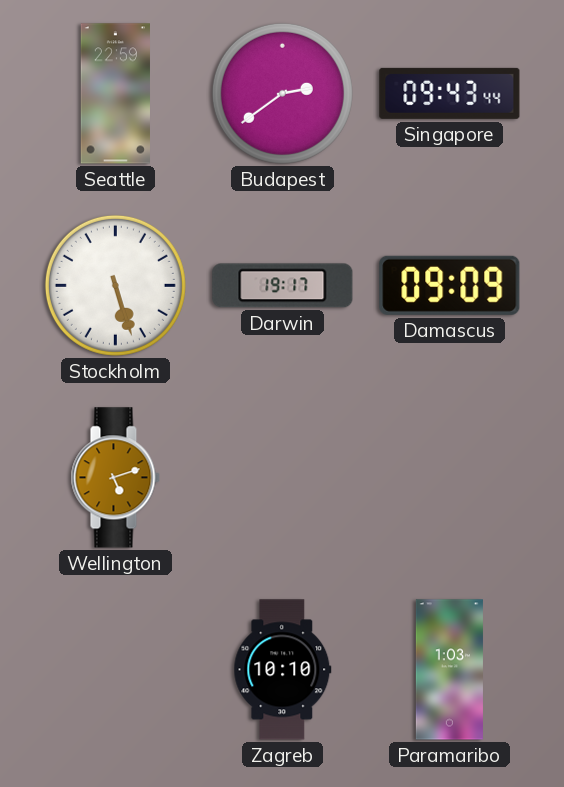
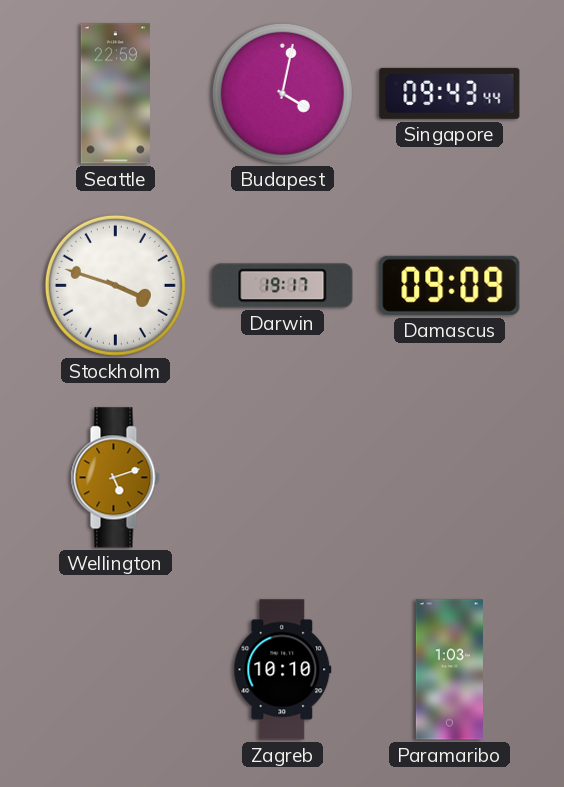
Budapest: 2:39 -> 4:02 (282, 93)
Stockholm: 5:27 -> 3:48 (115, 285)
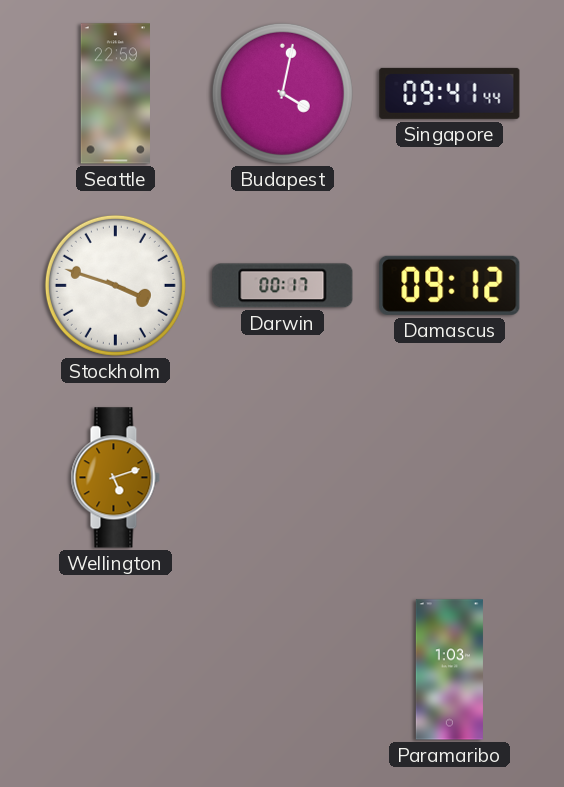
Singapore: 09:43 -> 09:41 (450, 93)
Darwin: 19:17 -> 00:17 (283, 286)
Damascus: 09:09 -> 09:12 (450, 285)
Zagreb: 10:10 -> none (283, 670)
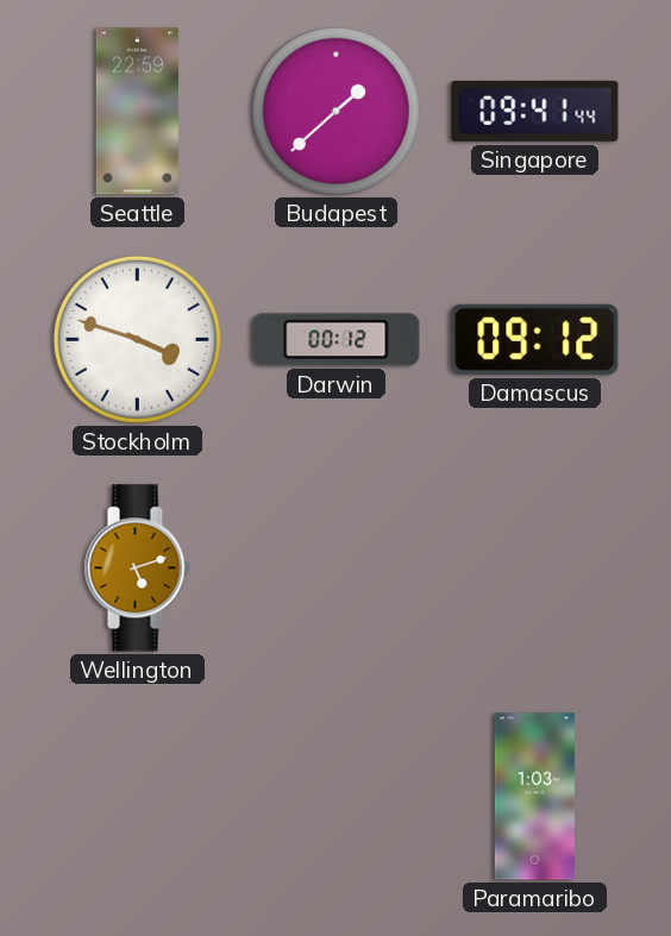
Budapest: 4:02 -> 1:38 (335, 111)
Darwin: 00:17 -> 00:12 (337, 340)
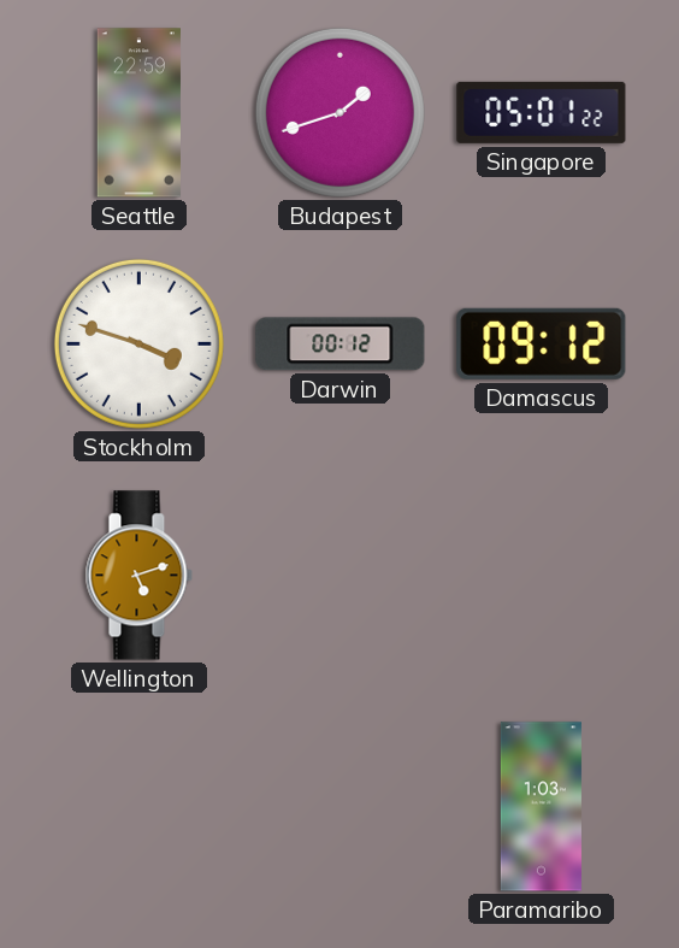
Budapest: 1:38 -> 1:42 (339, 112)
Singapore: 09:41 -> 05:01 (542, 112)
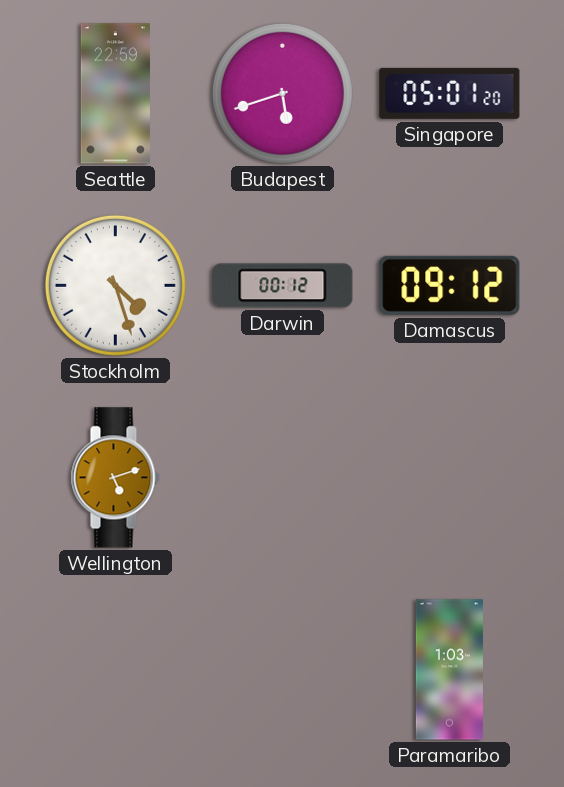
Budapest: 1:42 -> 5:42 (282, 93)
Singapore: 05:01:22 -> 05:01:20 (450, 93)
Stockholm: 3:48 -> 4:27 (115, 285)
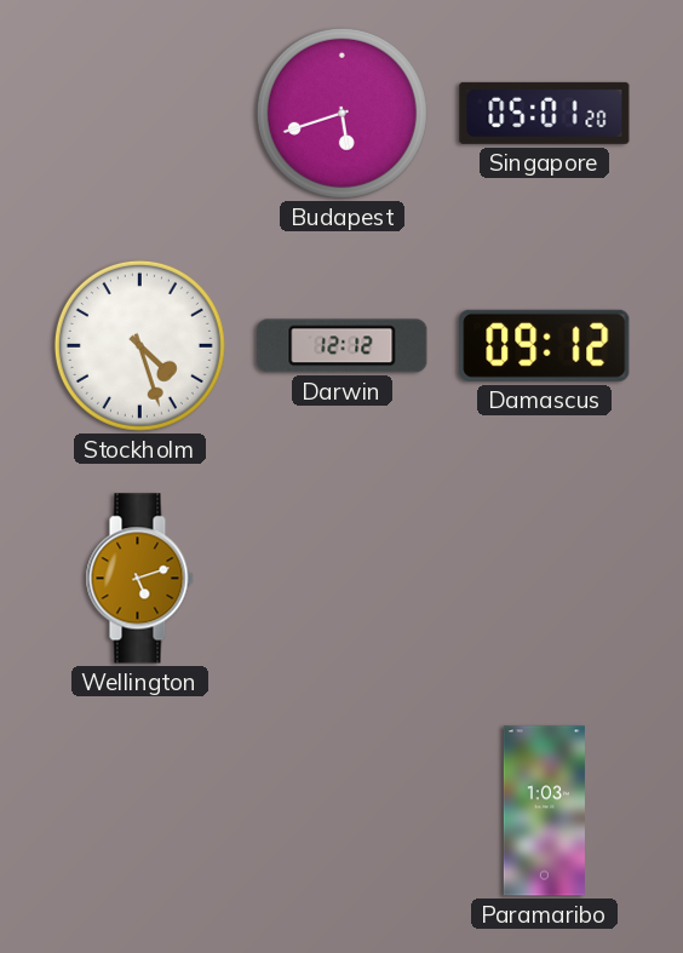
Seattle: 22:59 -> none (115, 94)
Darwin: 00:12 -> 12:12 (343, 346)
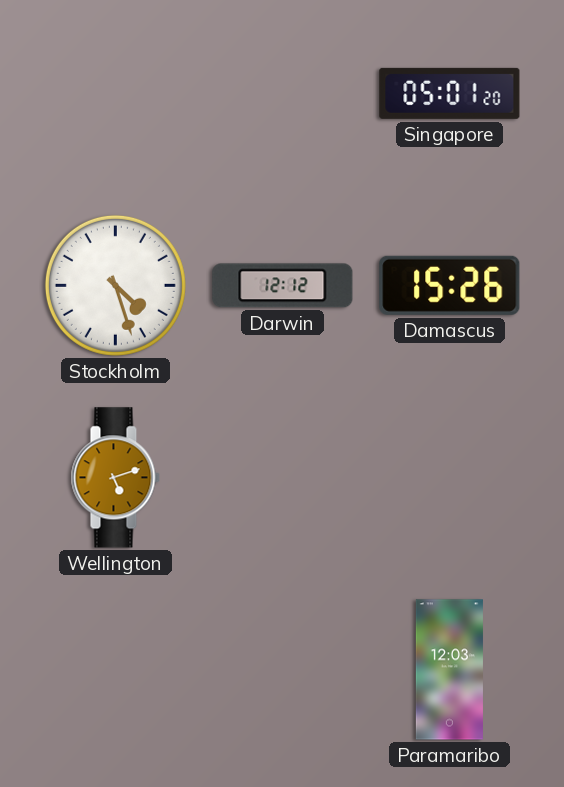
Budapest: 5:42 -> none (342, 113)
Damascus: 09:12 -> 15:26 (450, 285)
Paramaribo: 1:03 -> 12:03 (449, 670)
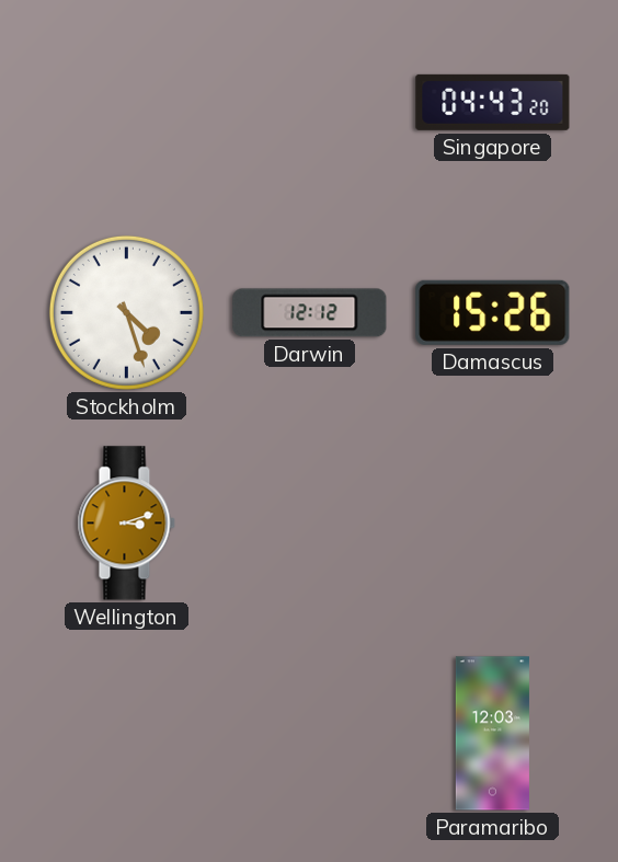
Singapore: 05:01 -> 04:43 (493, 102)
Wellington: 5:12 -> 3:12 (126, 524)
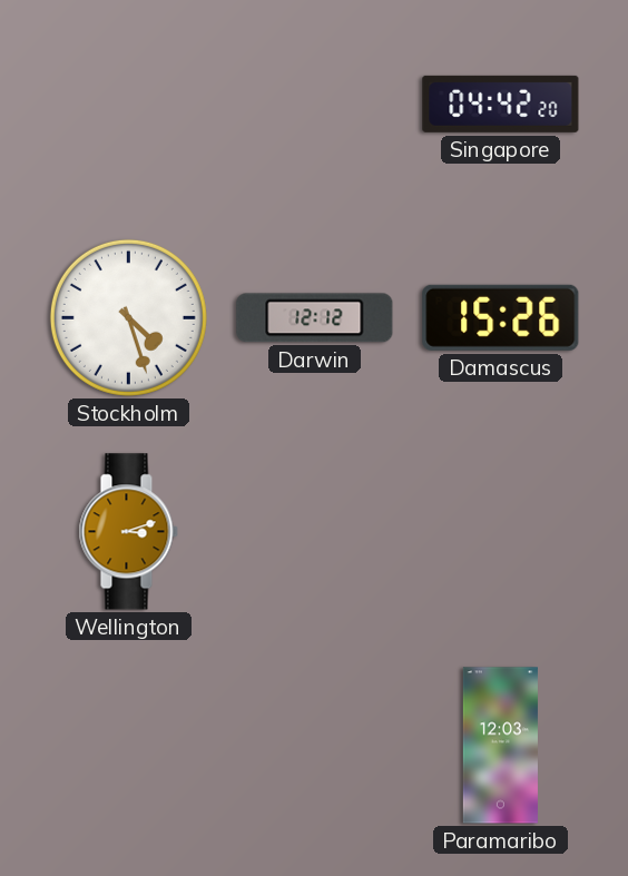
Singapore: 04:43 -> 04:42 (501, 104)
